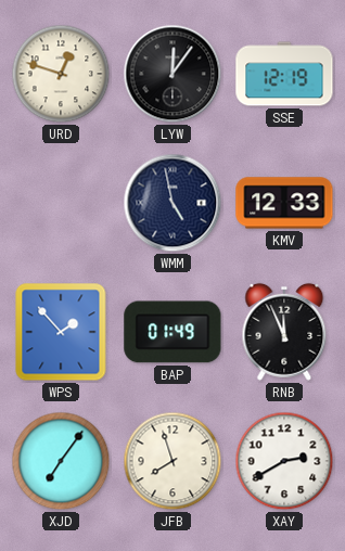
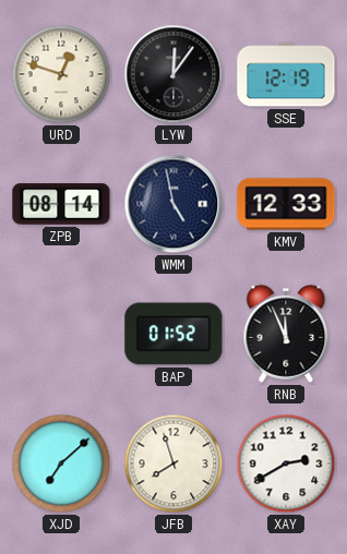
ZPB: none -> 08:14 (61, 204)
WPS: 1:53 -> none (61, 332)
BAP: 01:49 -> 01:52 (174, 334)
XJD: 7:06 -> 7:08 (61, 463)
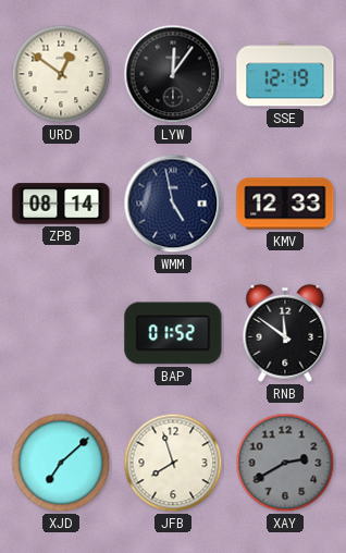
URD: 12:48 -> 12:51 (61, 74)
RNB: 11:56 -> 11:51 (285, 333)
XAY dial: white -> grey (285, 463)
